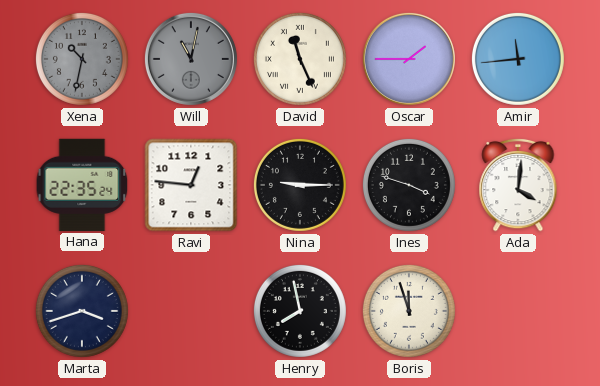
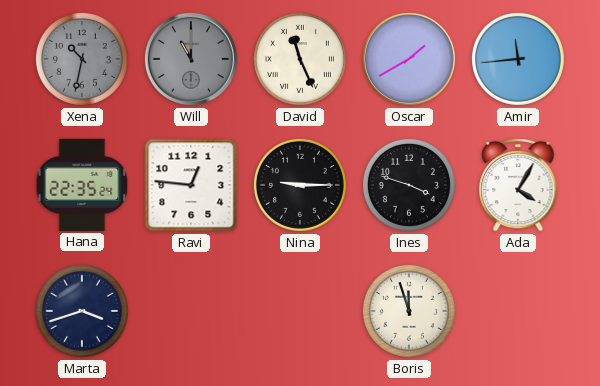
Will: 11:02 -> 11:00 (191, 59)
Oscar: 1:45 -> 1:40 (409, 59)
Ada: 4:01 -> 4:05 (518, 185)
Henry: 7:58 -> none (300, 311)
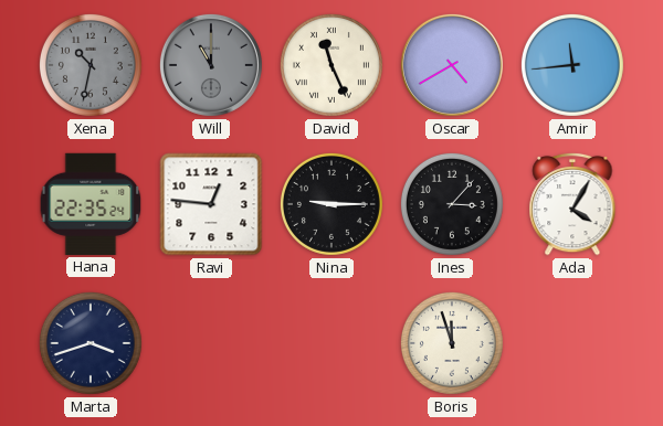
Oscar: 1:40 -> 4:40 (452, 65)
Ines: 3:48 -> 3:07 (452, 204)
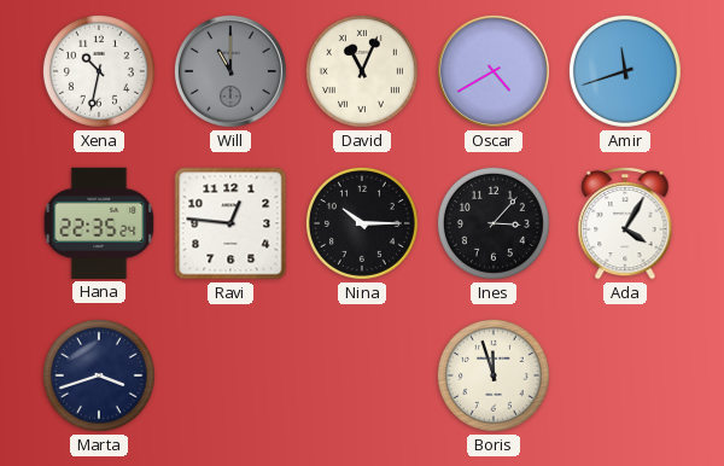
Xena dial: grey -> white (99, 71)
David: 11:26 -> 11:04 (362, 71)
Amir: 11:44 -> 11:42 (625, 71)
Nina: 9:15 -> 10:15 (362, 223)
